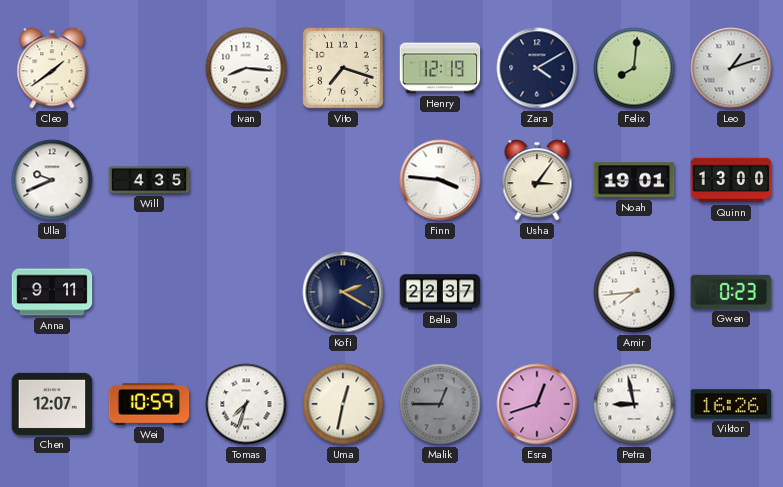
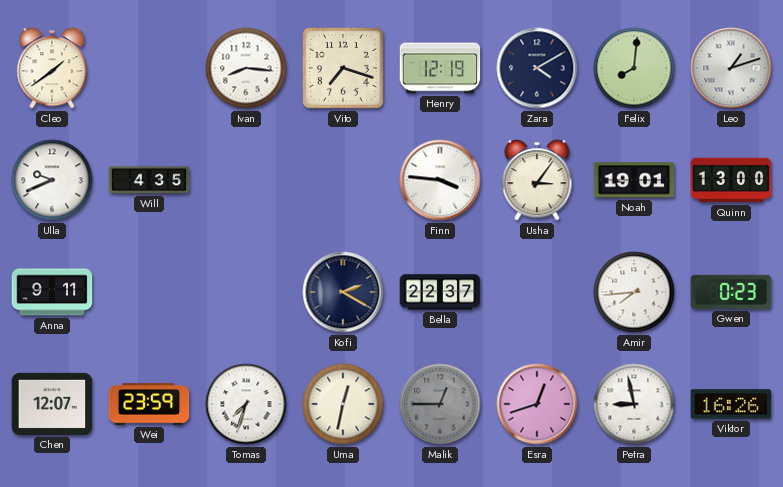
Wei: 10:59 -> 23:59 (149, 404)
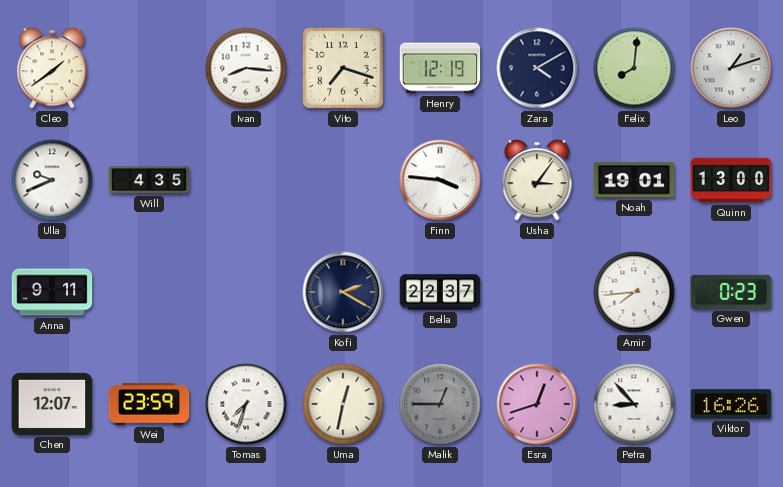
Petra: 8:58 -> 8:53 (634, 404)
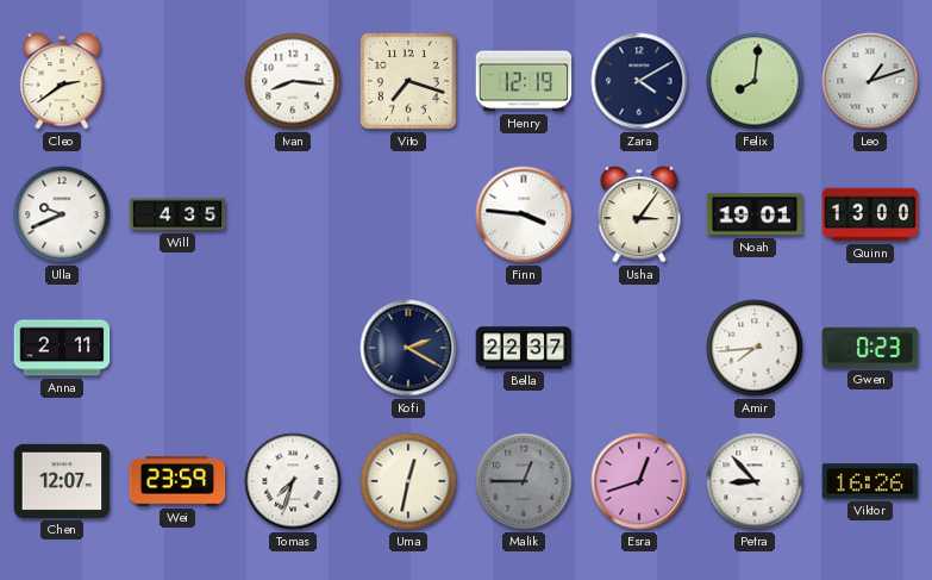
Cleo: 1:39 -> 2:39 (62, 81)
Anna: 9:11 -> 2:11 (62, 348)
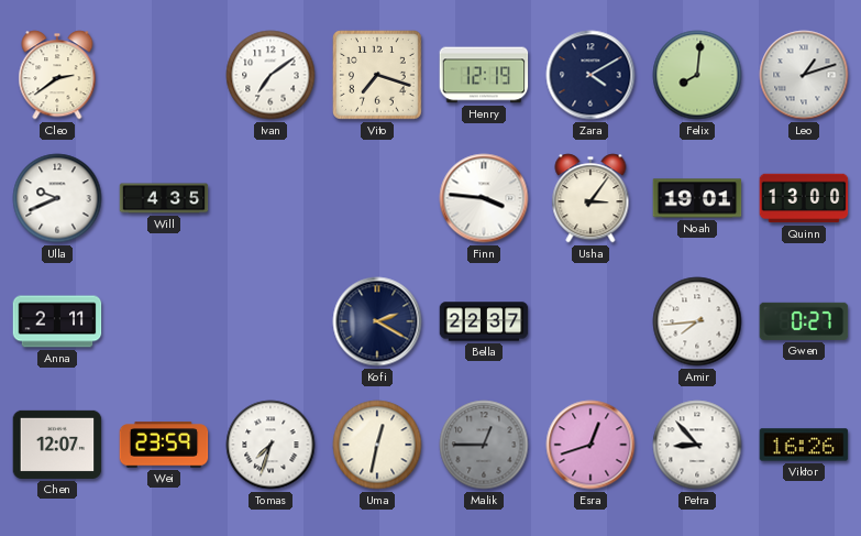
Ivan: 8:16 -> 7:09 (271, 75)
Gwen: 0:23 -> 0:27 (804, 321)
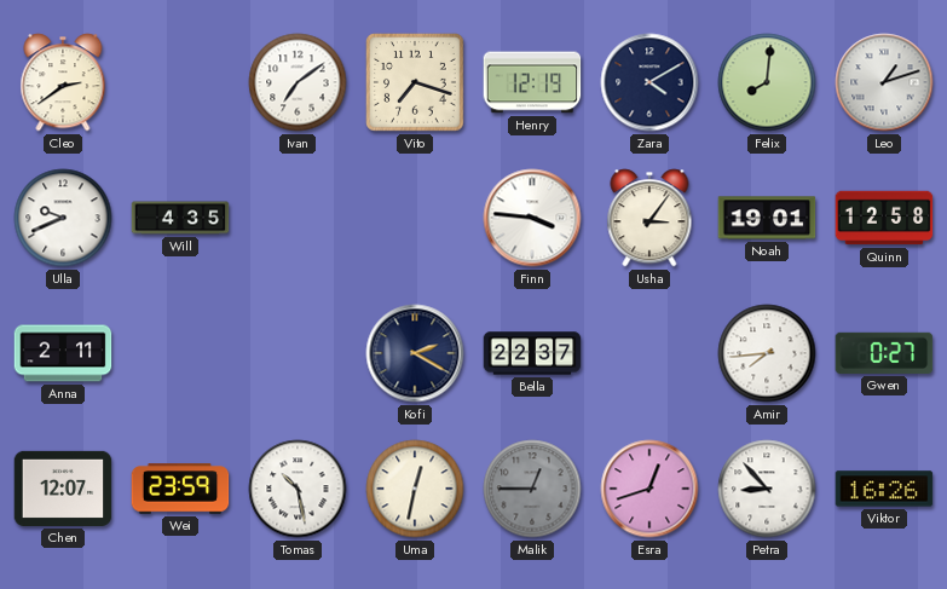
Quinn: 13:00 -> 12:58 (884, 218)
Tomas: 7:33 -> 10:28 (298, 489)
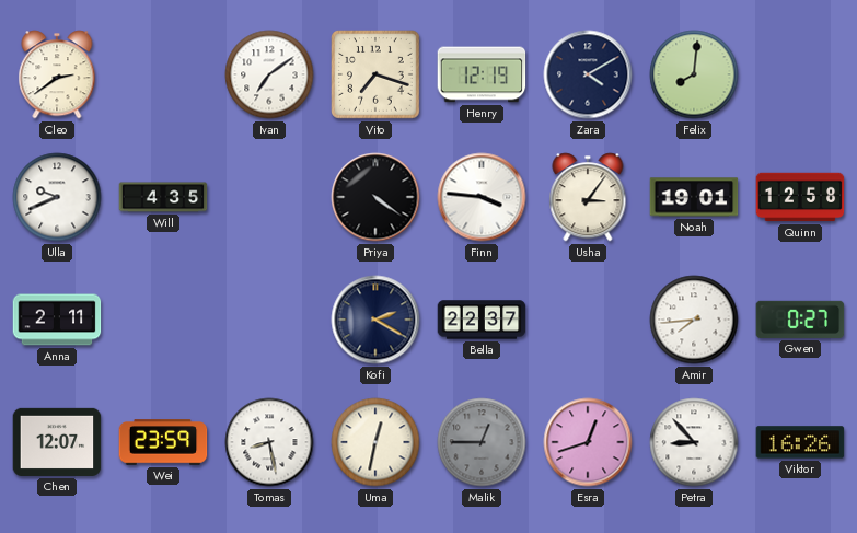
Leo: 1:12 -> none (884, 82)
Priya: none -> 4:21 (375, 197)
Tomas: 10:28 -> 8:28 (269, 442)
